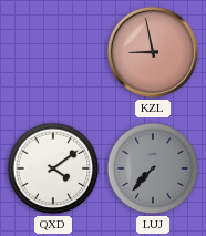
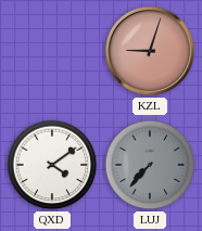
KZL: 8:58 -> 9:03 (150, 51)
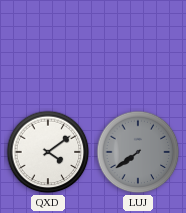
KZL: 9:03 -> none (150, 51)
LUJ: 7:37 -> 7:39 (138, 152)
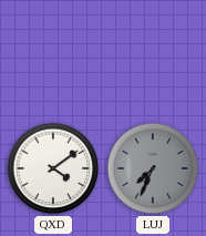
LUJ: 7:39 -> 7:34 (153, 168)
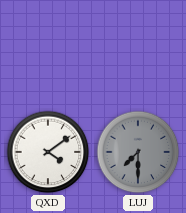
LUJ: 7:34 -> 7:30 (138, 152)
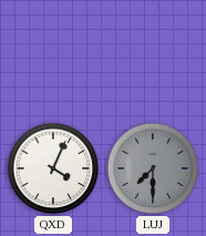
QXD: 4:09 -> 4:04 (53, 168)
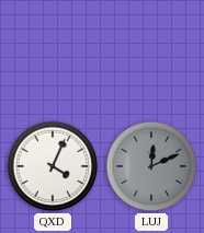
LUJ: 7:30 -> 12:11 (151, 166)
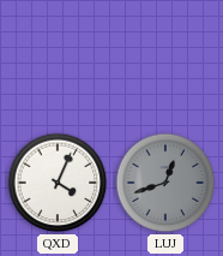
LUJ: 12:11 -> 12:42 (165, 183)
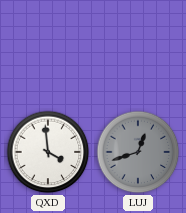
QXD: 4:04 -> 3:59 (48, 152)
